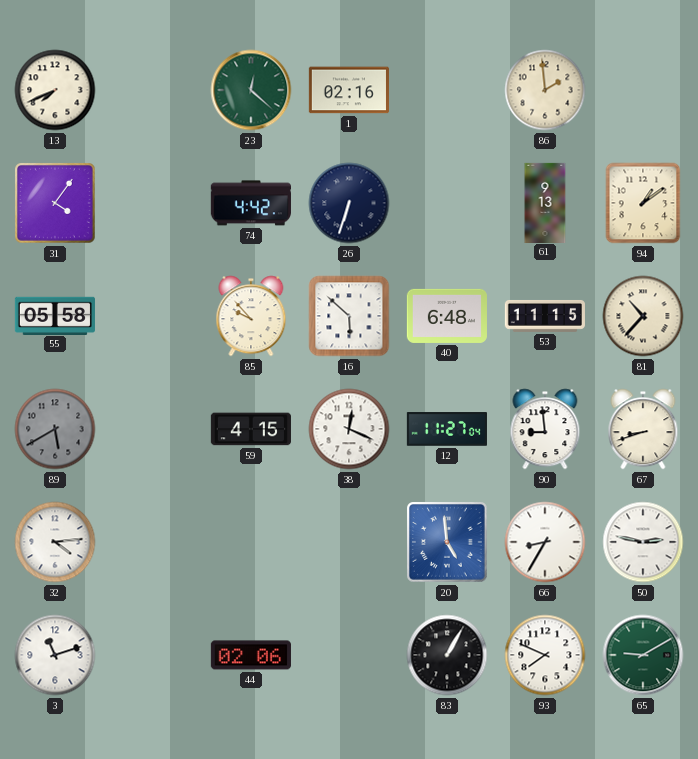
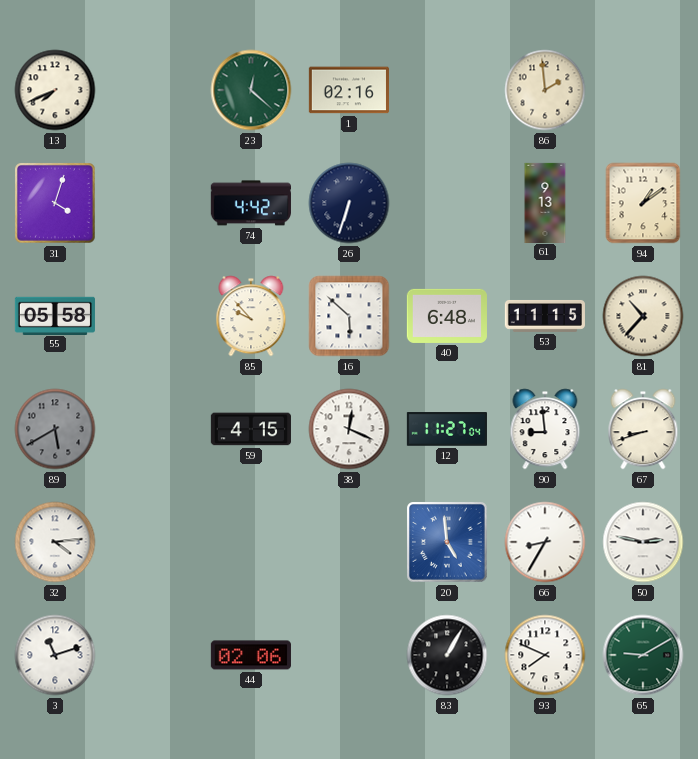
31: 4:06 -> 4:03 (56, 204)
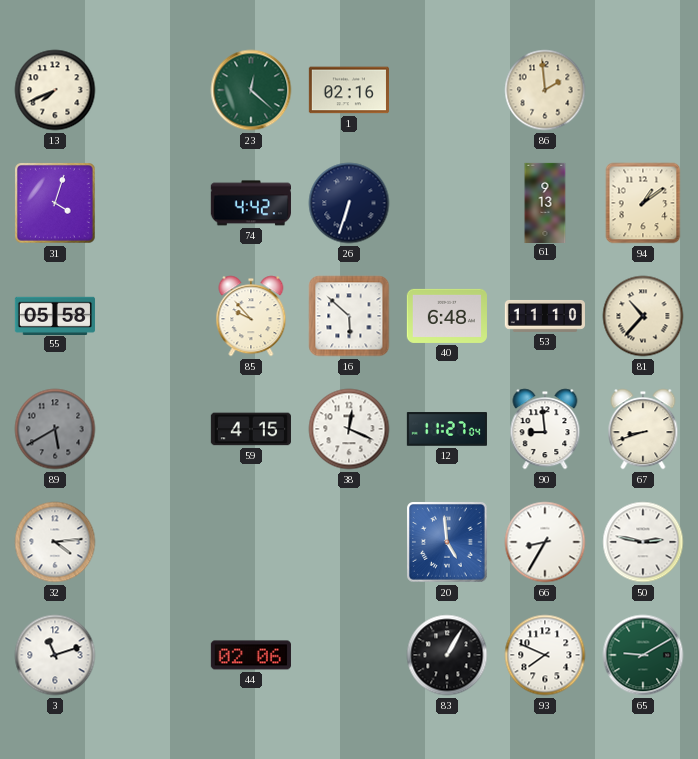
53: 11:15 -> 11:10 (545, 316)
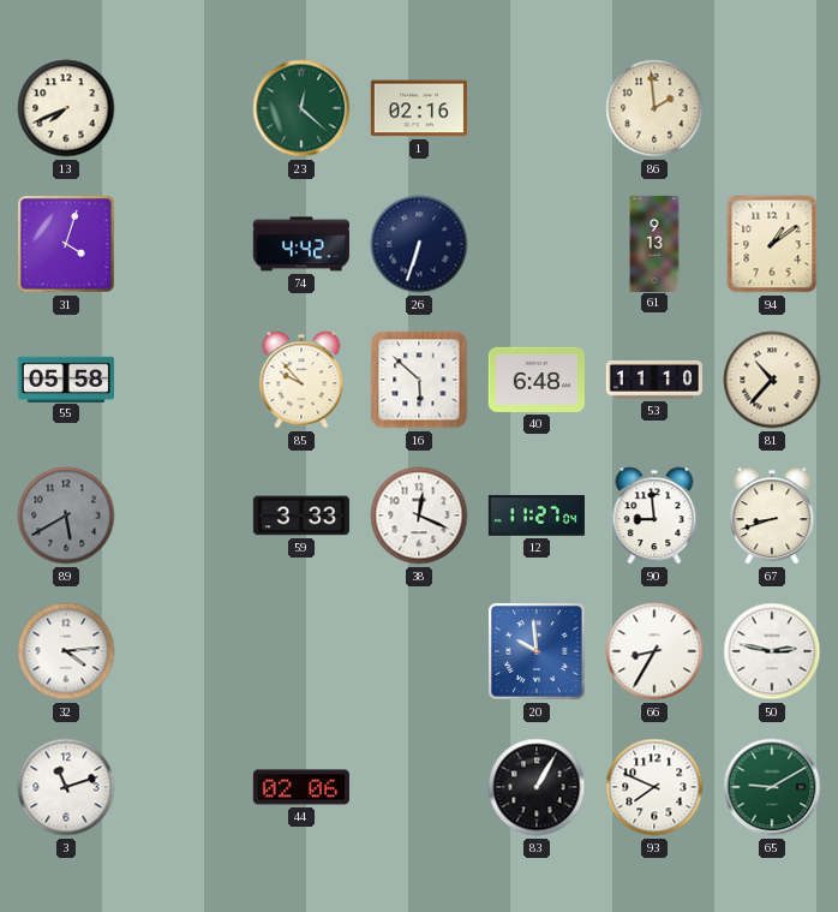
59: 4:15 -> 3:33 (300, 515)
20: 4:59 -> 9:59 (538, 652)
